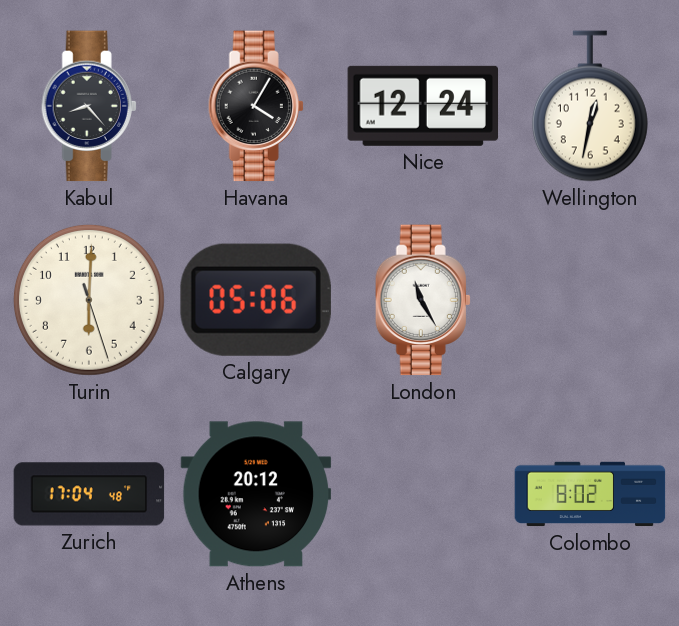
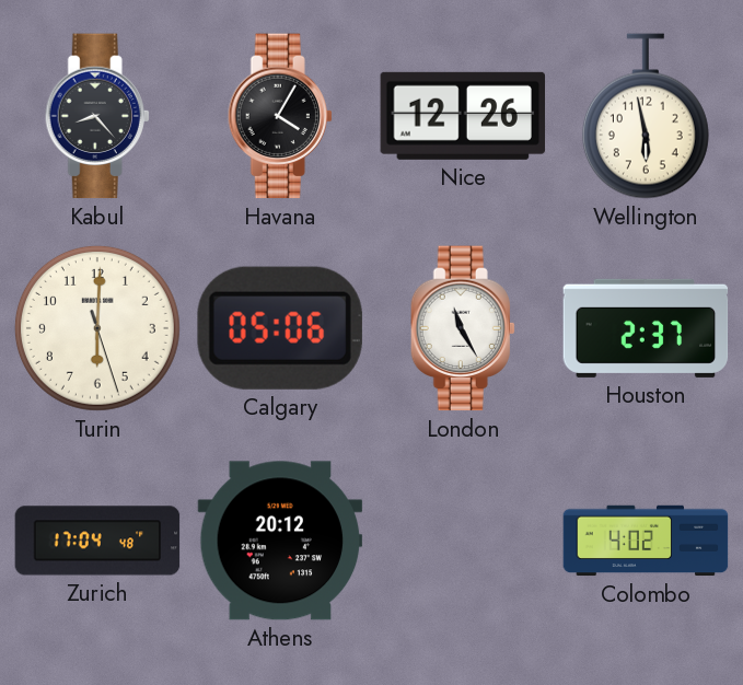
Nice: 12:24 -> 12:26 (463, 116)
Wellington: 12:32 -> 5:58 (646, 116)
Houston: none -> 2:37 (646, 328)
Colombo: 8:02 -> 4:02 (646, 541)
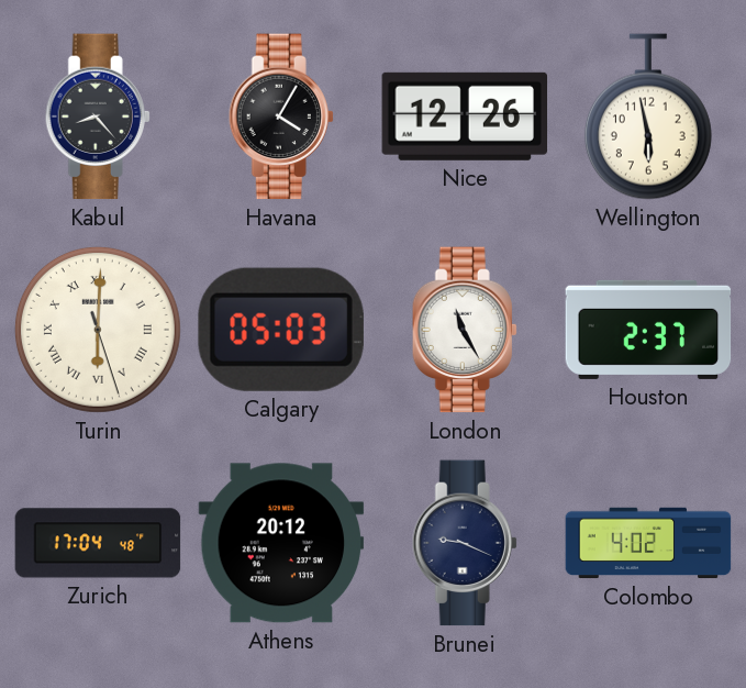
Turin numerals: Arabic -> Roman (98, 330)
Calgary: 05:06 -> 05:03 (281, 330)
Brunei: none -> 9:19 (465, 543)
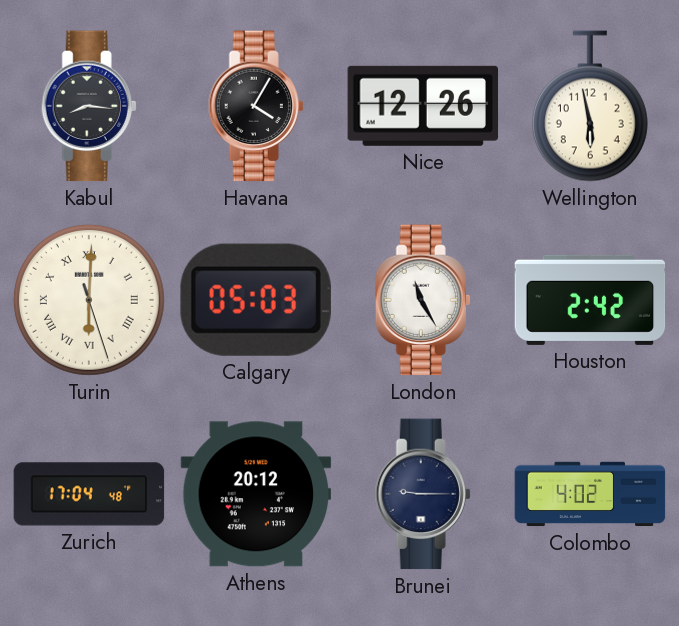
Kabul: 8:23 -> 8:16 (89, 106)
Houston: 2:37 -> 2:42 (590, 300)
Brunei: 9:19 -> 9:15 (423, 494)
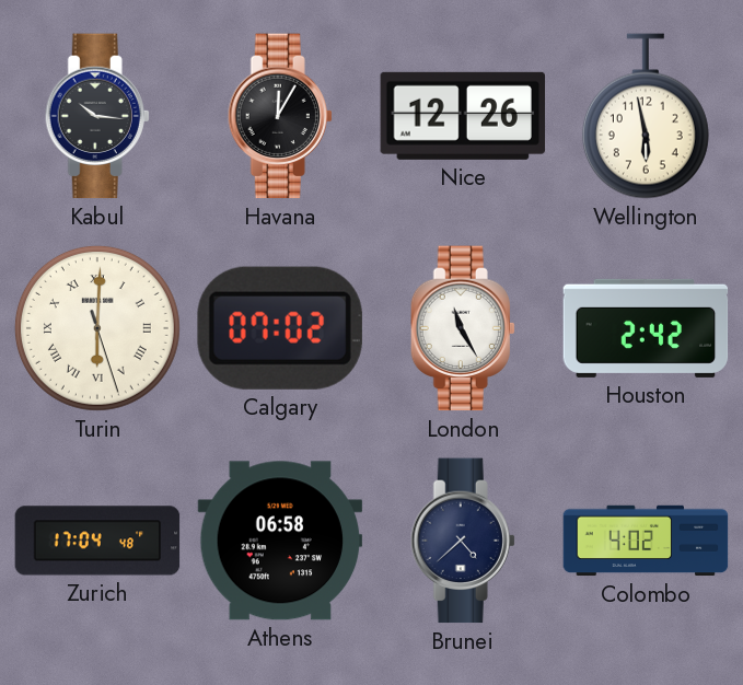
Kabul: 8:16 -> 10:16 (97, 116)
Havana: 4:05 -> 12:05 (280, 116)
Calgary: 05:03 -> 07:02 (280, 328)
Athens: 20:12 -> 06:58 (280, 541)
Brunei: 9:15 -> 4:38 (463, 541)
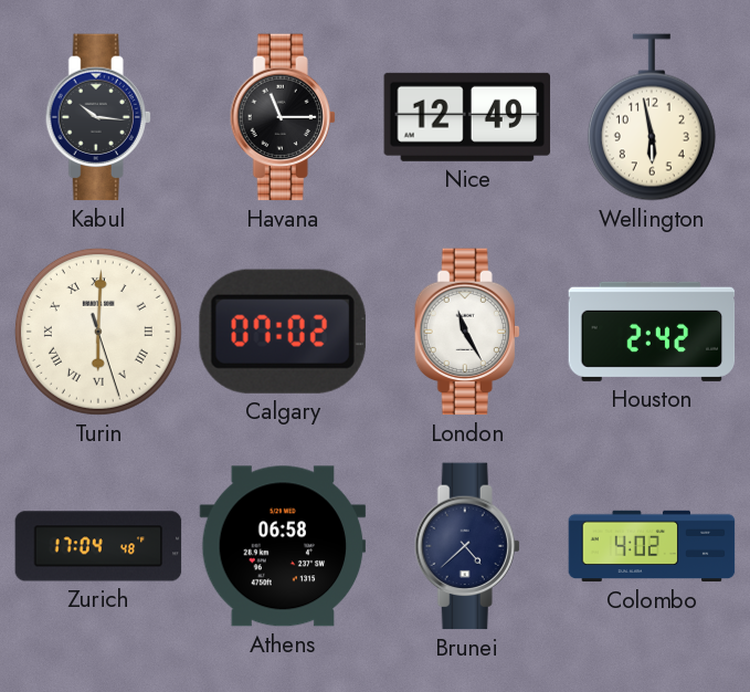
Havana: 12:05 -> 11:15 (283, 117)
Nice: 12:26 -> 12:49 (467, 117)
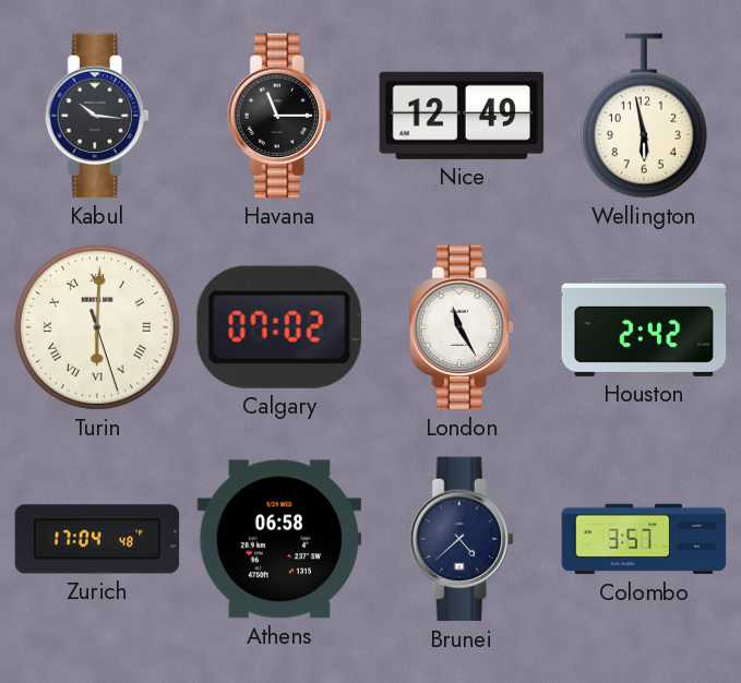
Colombo: 4:02 -> 3:57 (644, 539)
